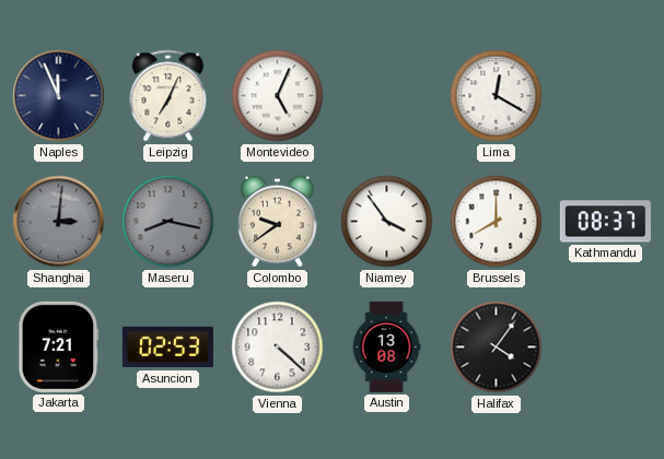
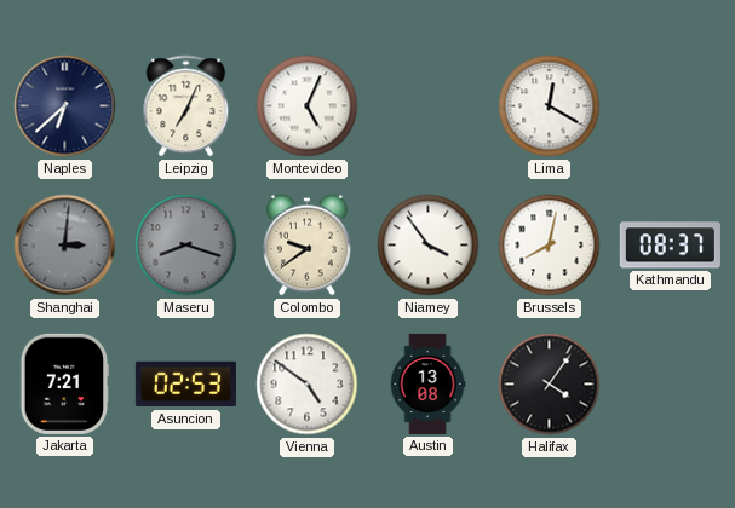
Naples: 11:56 -> 6:38 (65, 106)
Maseru: 8:17 -> 8:18 (186, 246)
Brussels: 8:00 -> 8:02 (550, 246)
Vienna: 4:22 -> 4:51 (308, 385)
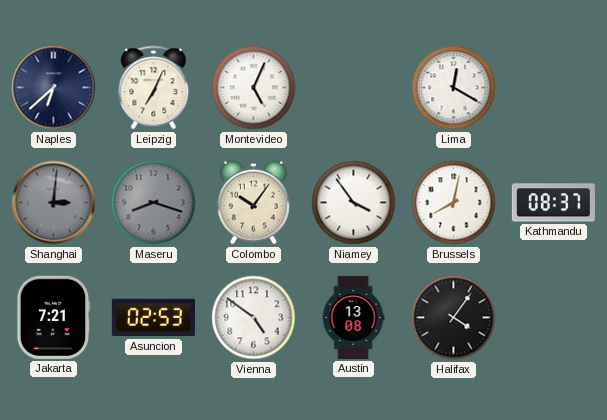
Colombo: 9:39 -> 10:06 (253, 203)
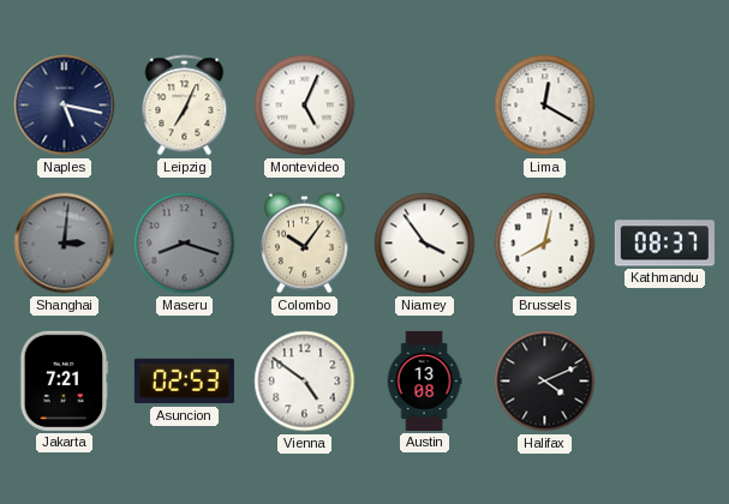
Naples: 6:38 -> 5:17 (65, 106)
Halifax: 4:06 -> 4:11 (545, 382)
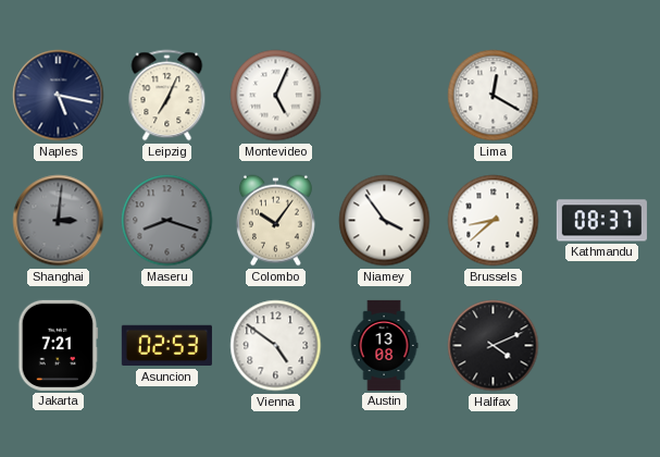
Brussels: 8:02 -> 8:38 (494, 221)
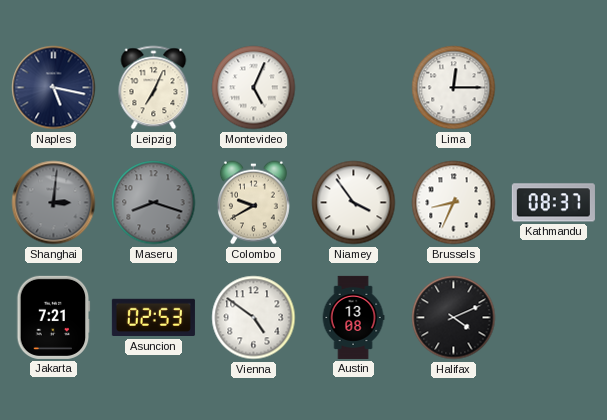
Lima: 12:20 -> 12:15 (454, 88)
Colombo: 10:06 -> 9:40 (253, 203)
Brussels: 8:38 -> 8:34 (454, 203)
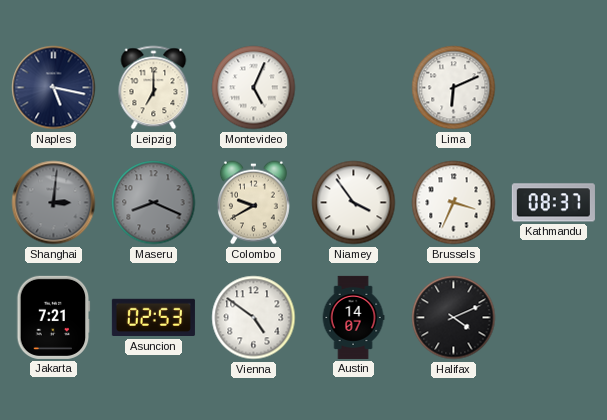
Leipzig: 7:04 -> 7:00 (154, 88)
Lima: 12:15 -> 6:11 (454, 88)
Maseru: 8:18 -> 8:19 (154, 203)
Brussels: 8:34 -> 3:34 (454, 203)
Austin: 13:08 -> 14:07 (353, 317)
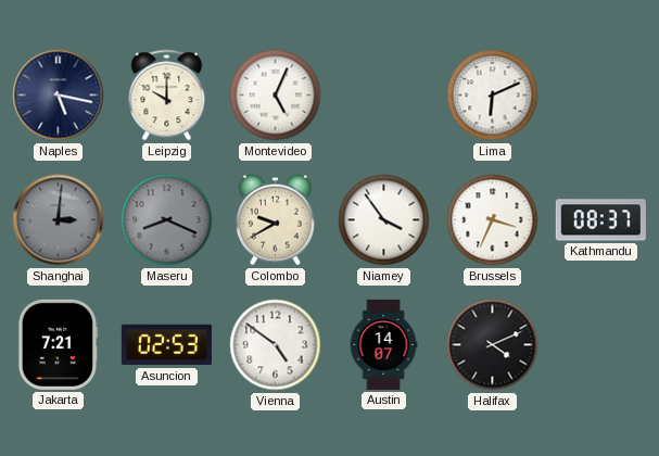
Leipzig: 7:00 -> 10:00 (167, 96)
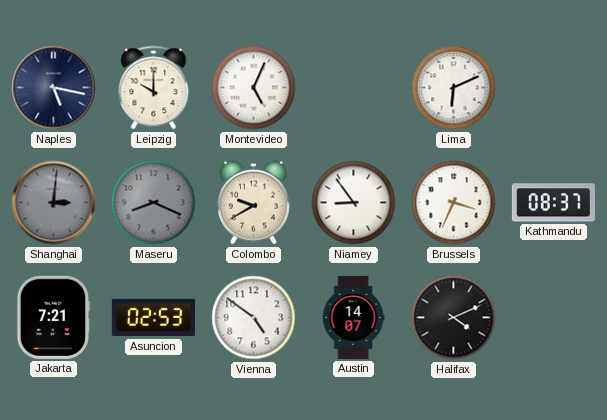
Niamey: 3:54 -> 8:54 (354, 203)
